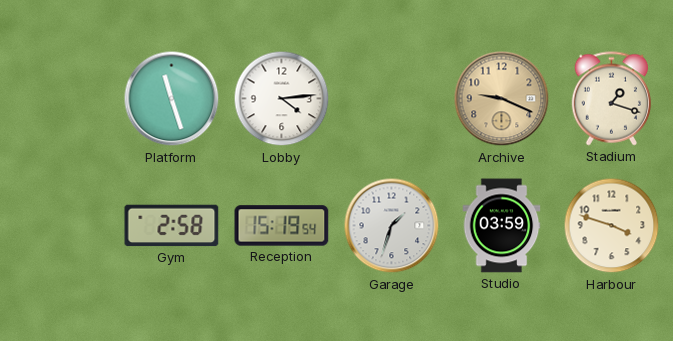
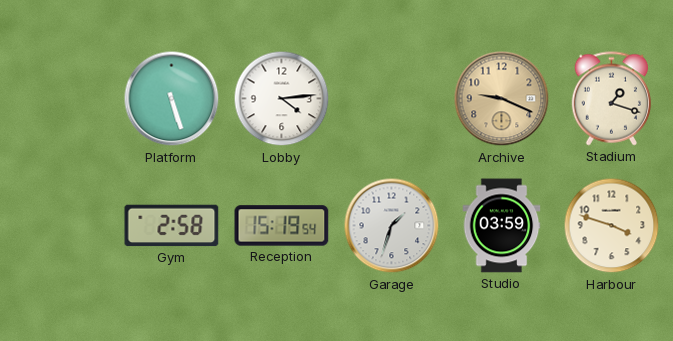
Platform: 11:27 -> 5:27 (172, 99)
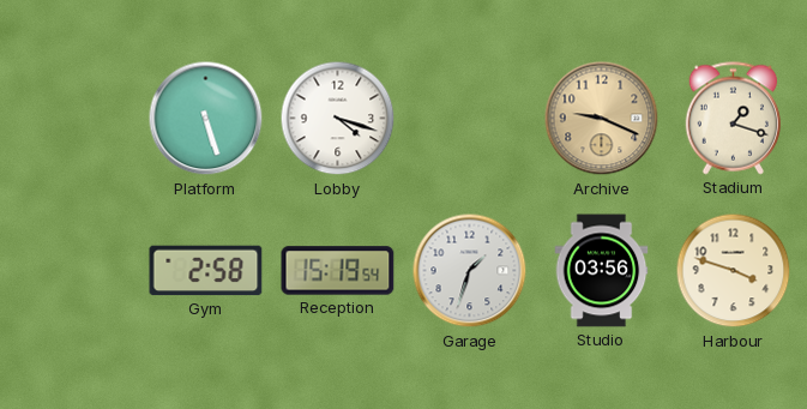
Lobby: 4:14 -> 4:18 (338, 119)
Studio: 03:59 -> 03:56 (602, 271)
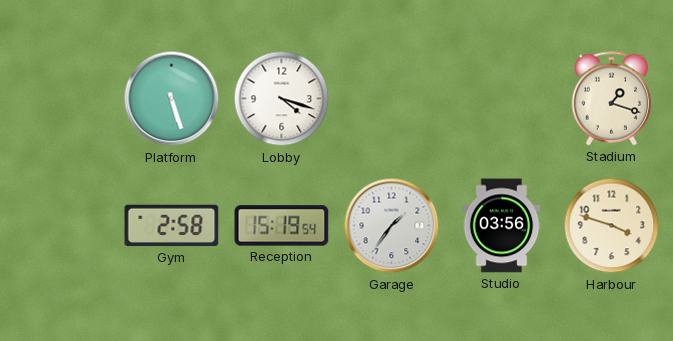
Archive: 9:19 -> none (602, 119)
Garage: 1:33 -> 1:36 (392, 226)
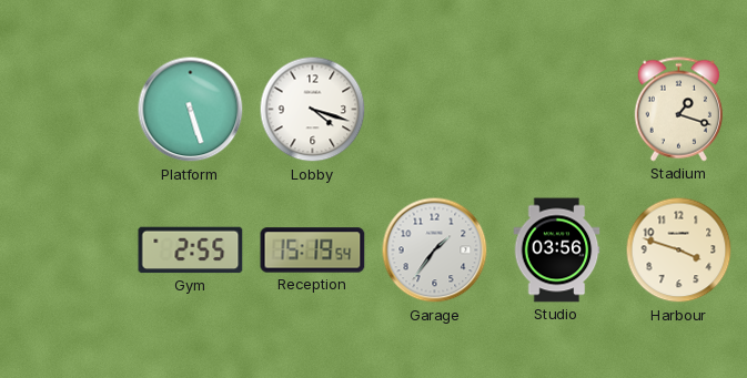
Gym: 2:58 -> 2:55 (191, 251)
